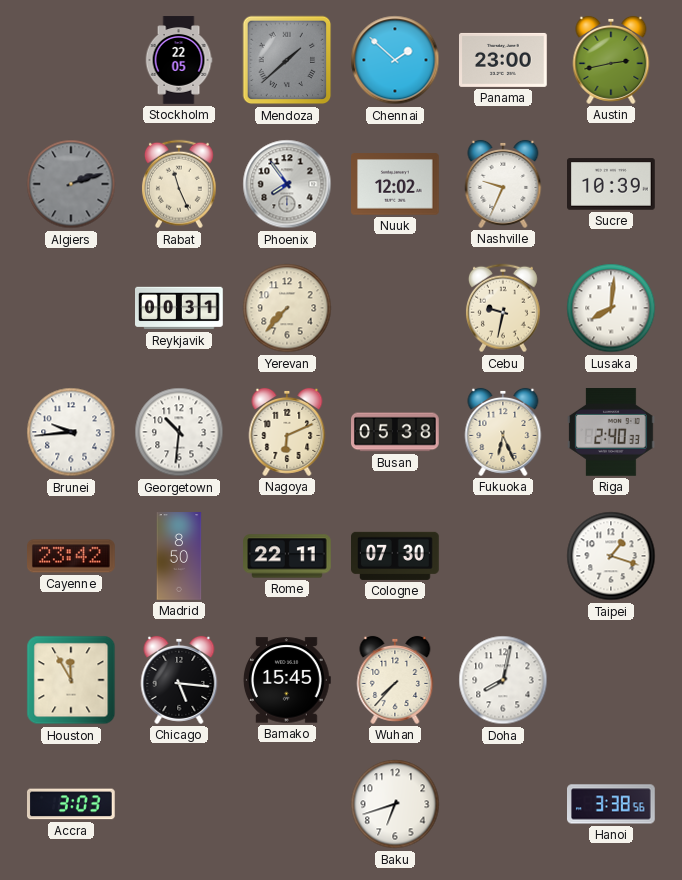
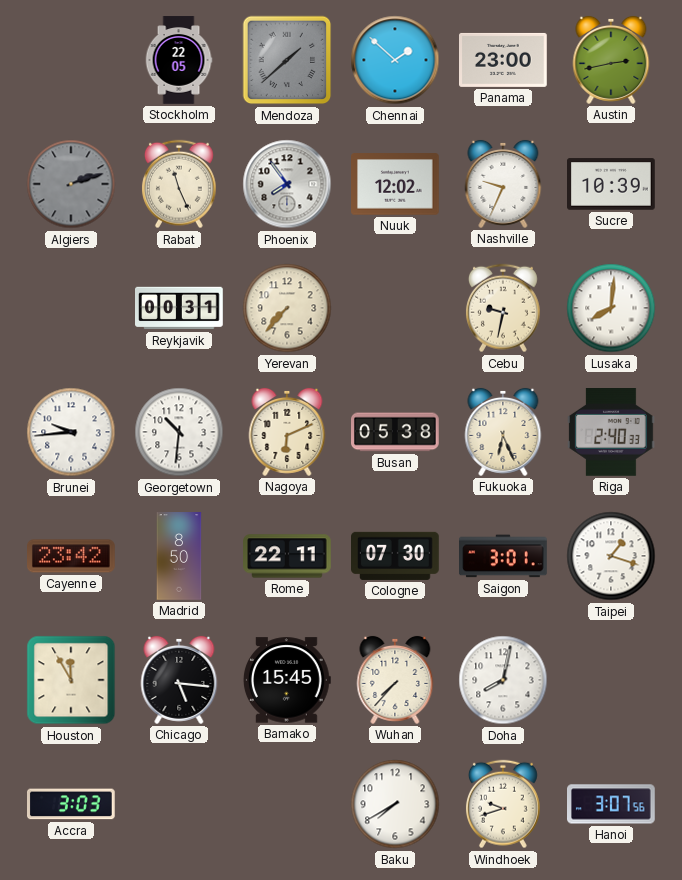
Saigon: none -> 3:01 (504, 556)
Baku: 6:42 -> 7:40 (395, 804)
Windhoek: none -> 9:42 (503, 804)
Hanoi: 3:38 -> 3:07 (612, 804)
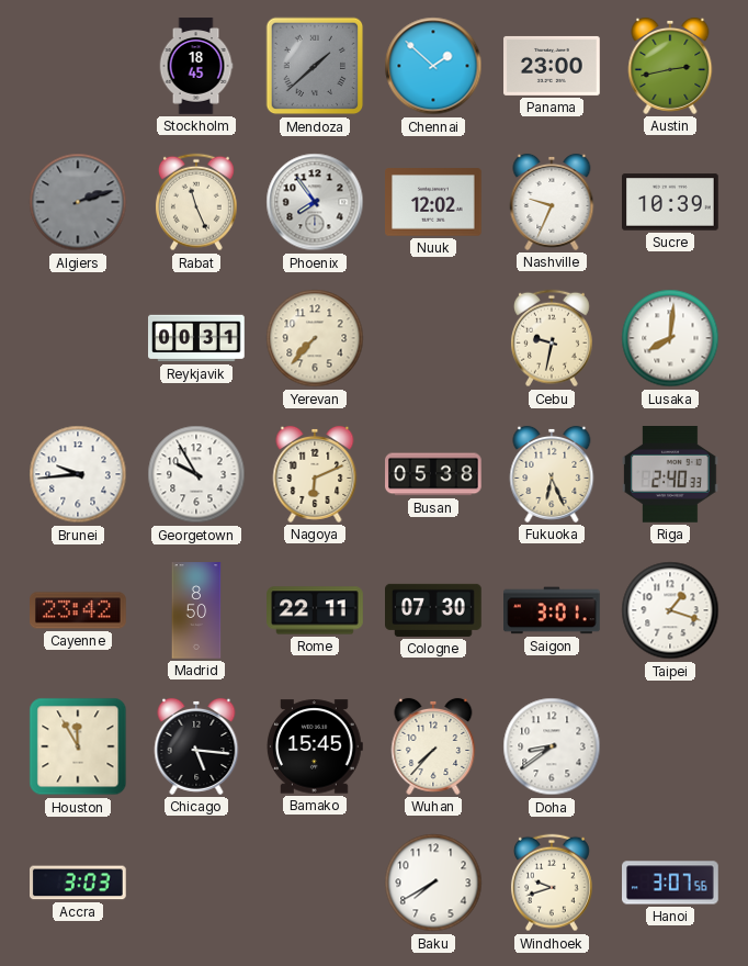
Stockholm: 22:05 -> 18:45 (196, 66)
Georgetown: 10:31 -> 9:55 (196, 474)
Doha: 8:02 -> 8:39 (552, 746)
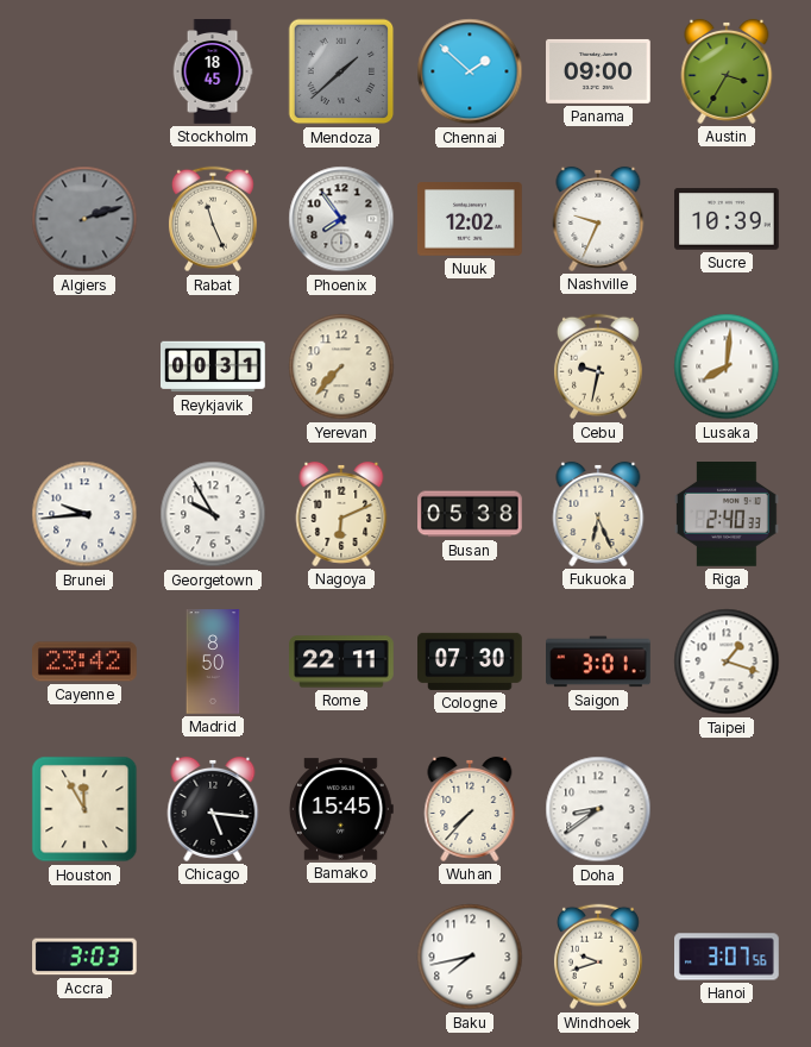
Panama: 23:00 -> 09:00 (599, 71)
Austin: 2:43 -> 3:35 (727, 71)
Baku: 7:40 -> 7:43 (470, 957)
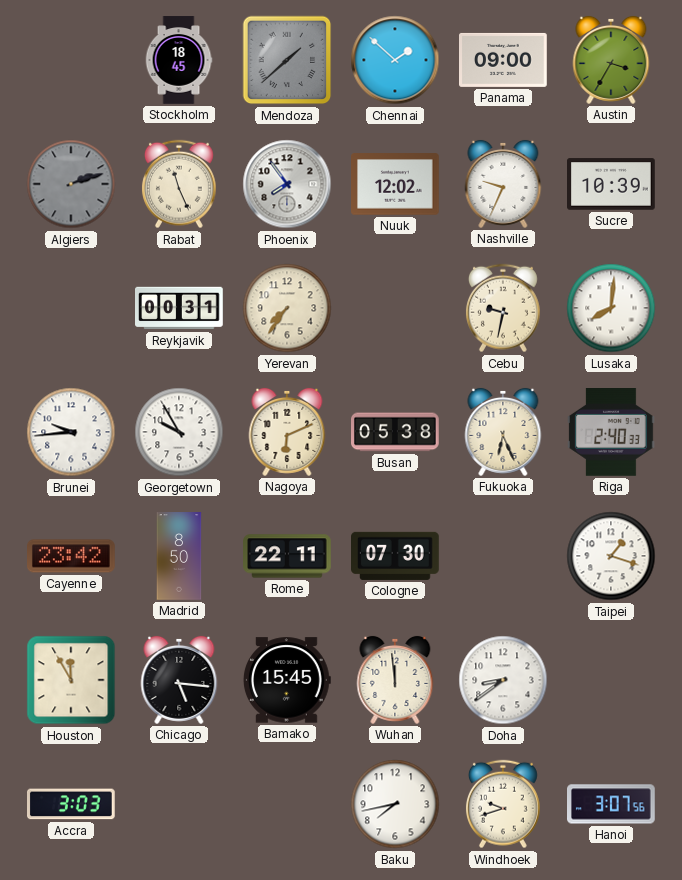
Yerevan: 7:37 -> 7:36 (287, 308)
Saigon: 3:01 -> none (599, 662)
Wuhan: 7:37 -> 11:59 (395, 680)
